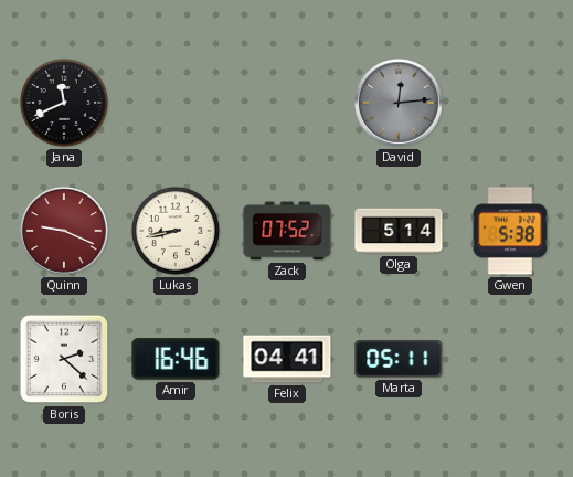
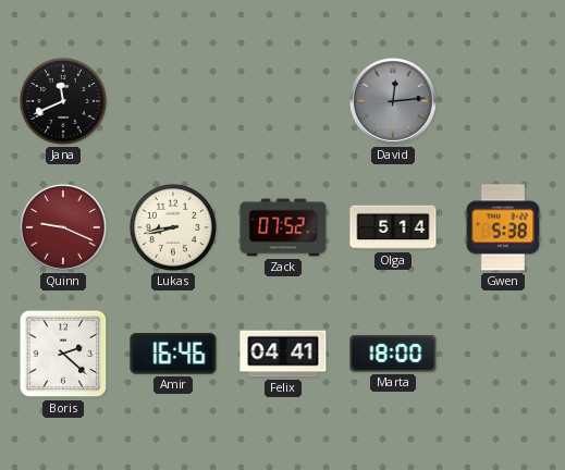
Marta: 05:11 -> 18:00 (393, 354)
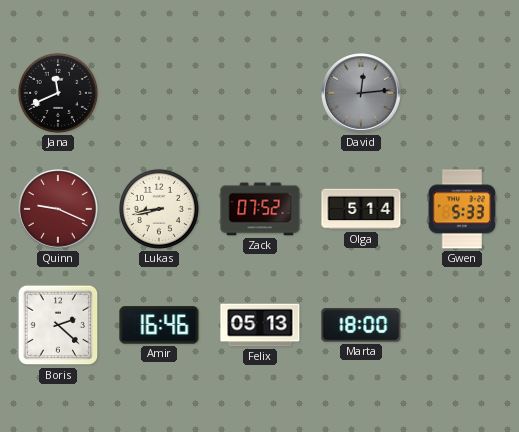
Gwen: 5:38 -> 5:33 (462, 209)
Felix: 04:41 -> 05:13 (260, 325)
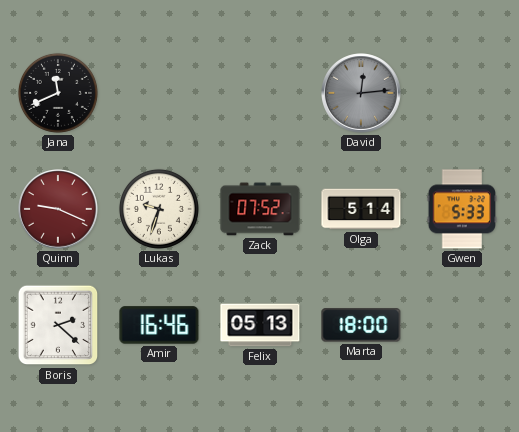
Lukas: 8:43 -> 9:33 (159, 209)
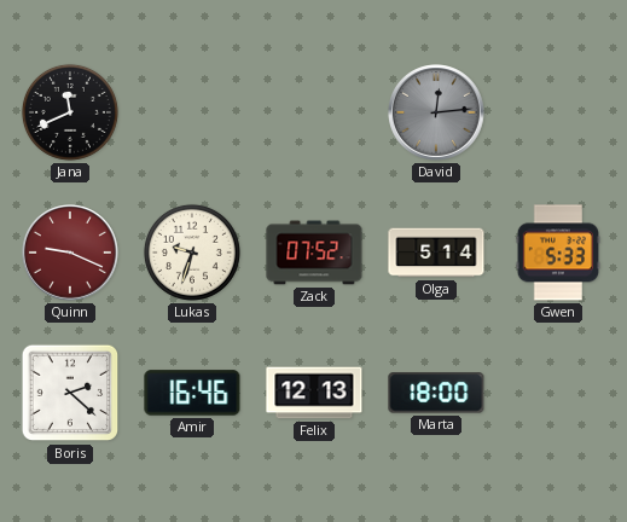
Felix: 05:13 -> 12:13 (314, 393)
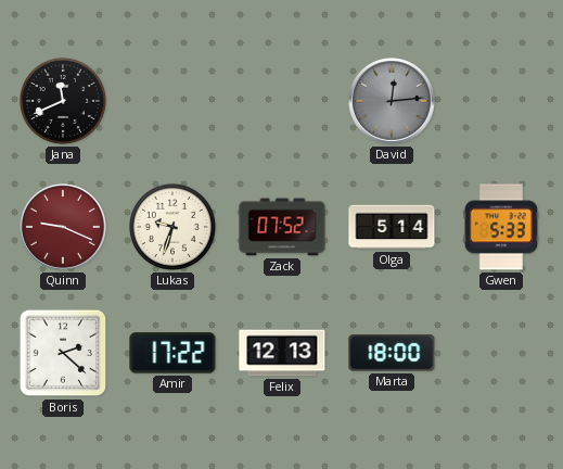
Amir: 16:46 -> 17:22 (172, 353)
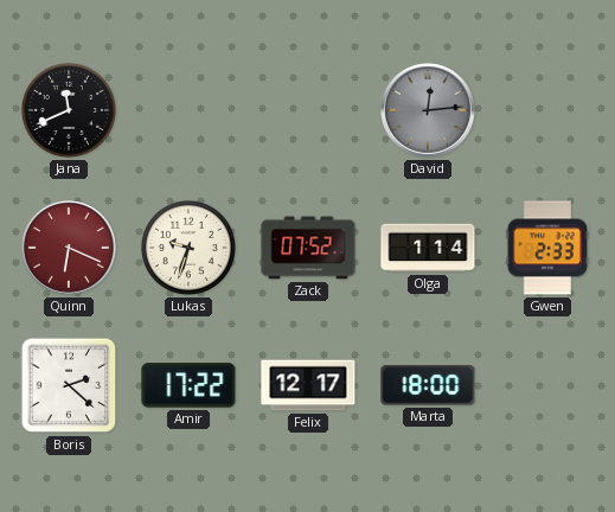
Quinn: 9:19 -> 6:19 (69, 248)
Olga: 5:14 -> 1:14 (428, 248)
Gwen: 5:33 -> 2:33 (547, 248)
Felix: 12:13 -> 12:17 (308, 385)
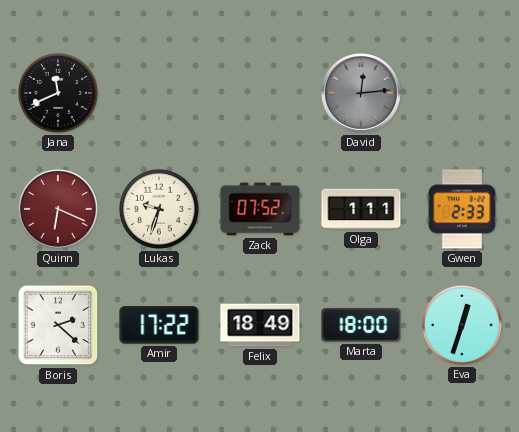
Olga: 1:14 -> 1:11 (361, 209)
Felix: 12:17 -> 18:49 (260, 325)
Eva: none -> 12:33 (462, 325)
